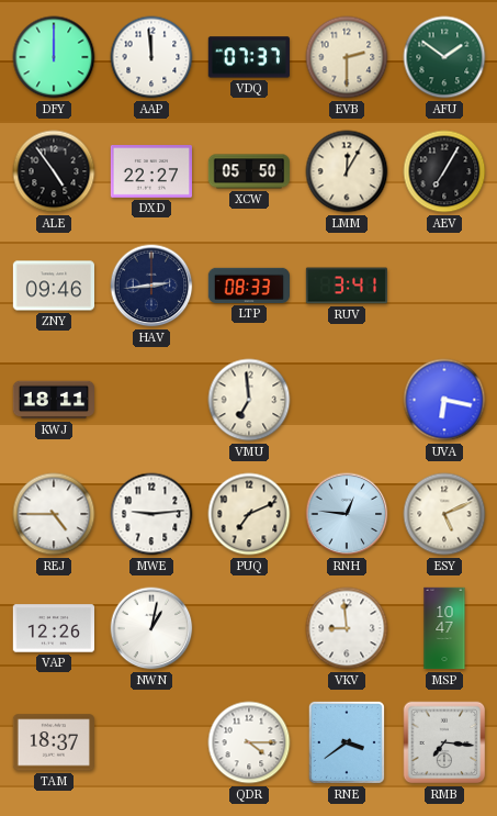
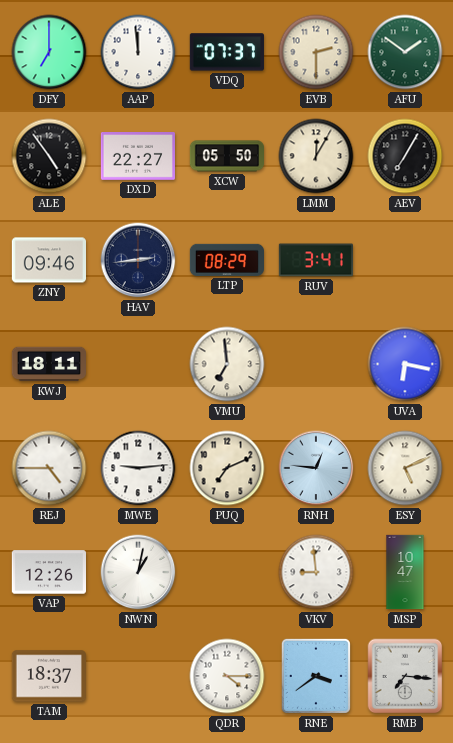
DFY: 12:00 -> 7:00 (49, 52)
LTP: 08:33 -> 08:29 (226, 260)
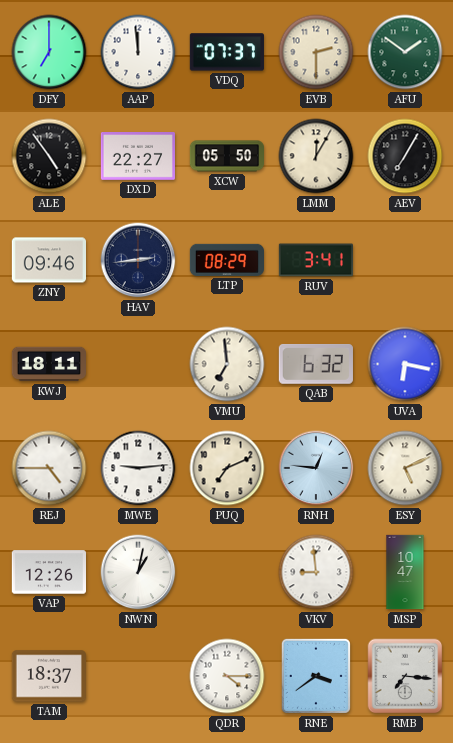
QAB: none -> 6:32 (316, 364)
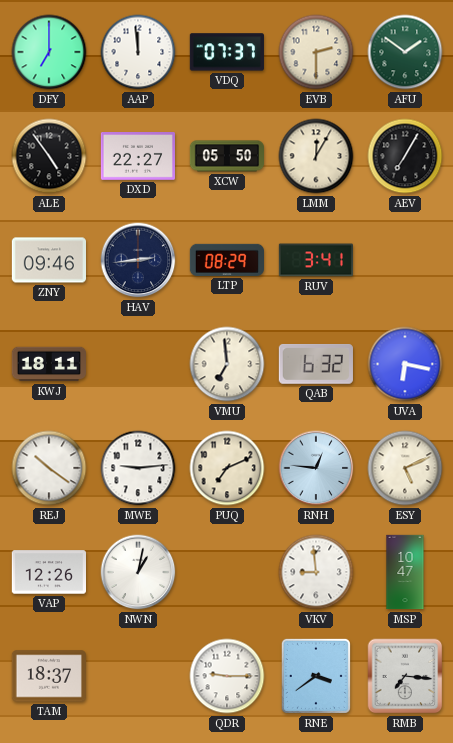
REJ: 4:45 -> 10:21 (49, 468)
QDR: 4:15 -> 9:15 (227, 676)
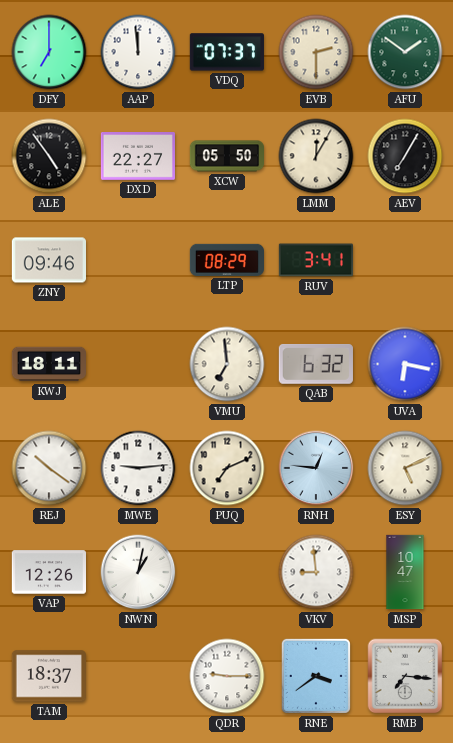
HAV: 2:44 -> none (138, 260)
